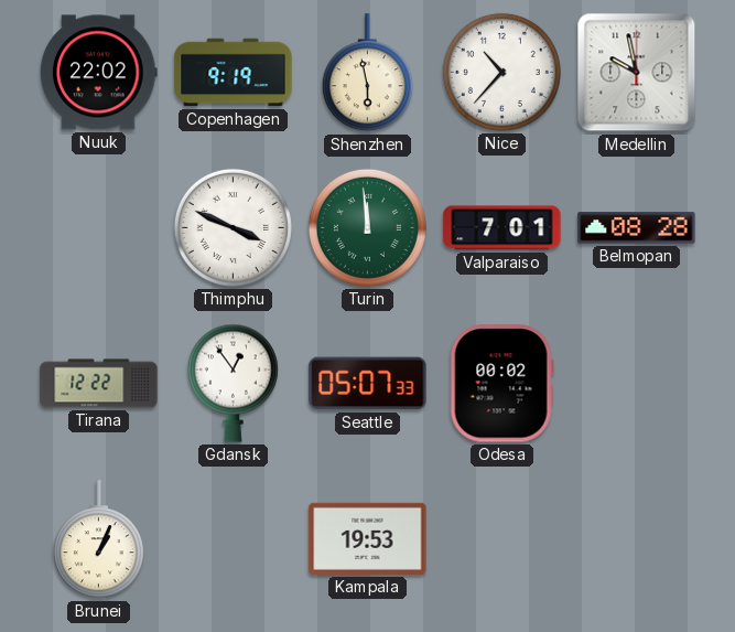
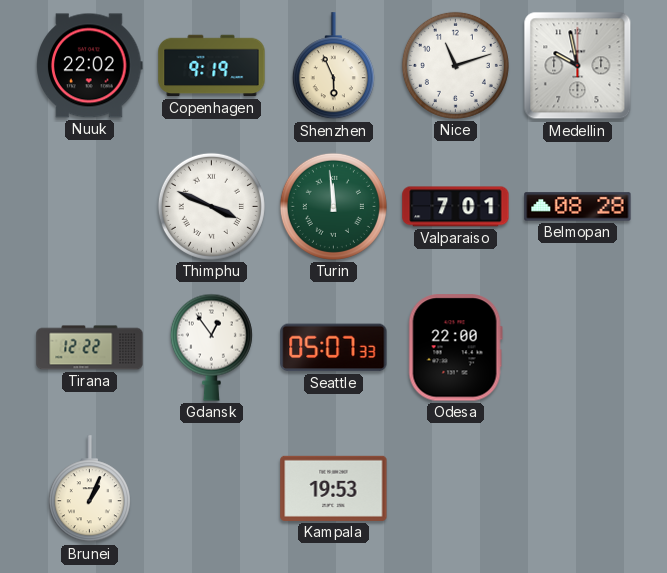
Shenzhen: 5:58 -> 5:56 (333, 66)
Nice: 10:37 -> 11:12 (455, 65)
Odesa: 00:02 -> 22:00 (455, 348)
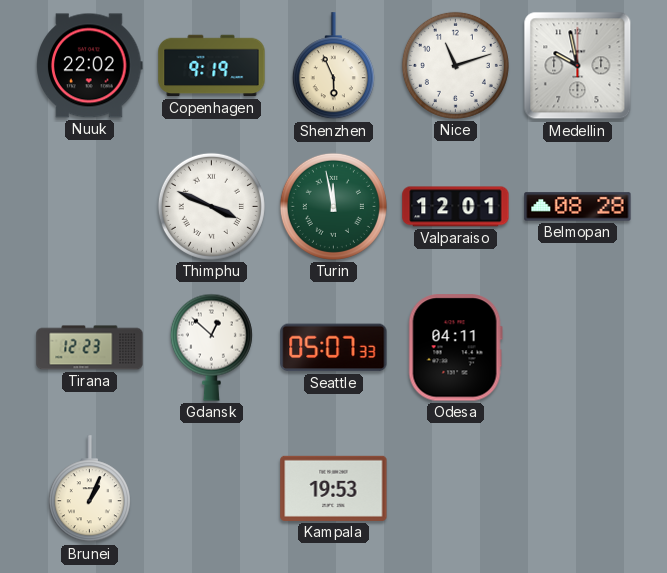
Turin: 11:59 -> 11:58 (333, 206)
Valparaiso: 7:01 -> 12:01 (456, 207)
Tirana: 12:22 -> 12:23 (90, 348)
Gdansk: 12:54 -> 12:52 (211, 347)
Odesa: 22:00 -> 04:11 (455, 348)
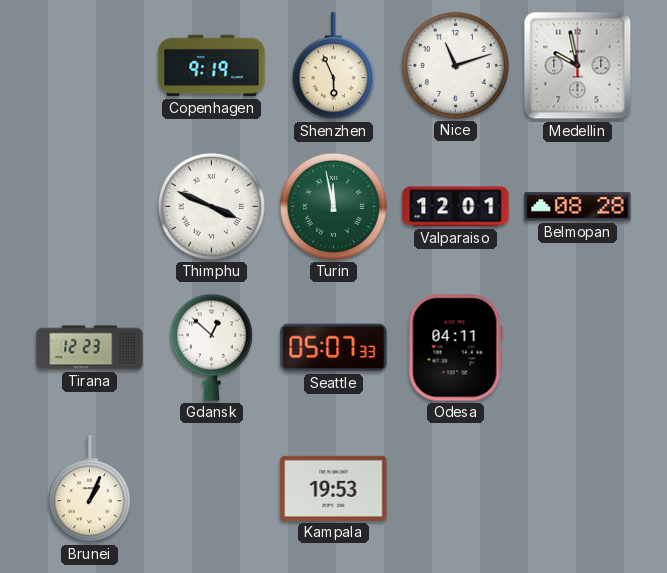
Nuuk: 22:02 -> none (90, 66)
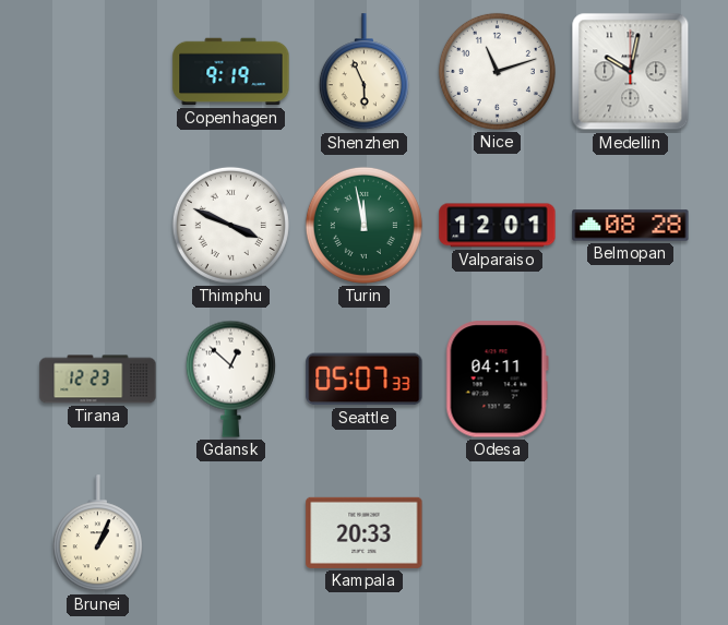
Medellin: 9:58 -> 10:02 (631, 72)
Kampala: 19:53 -> 20:33 (365, 532)
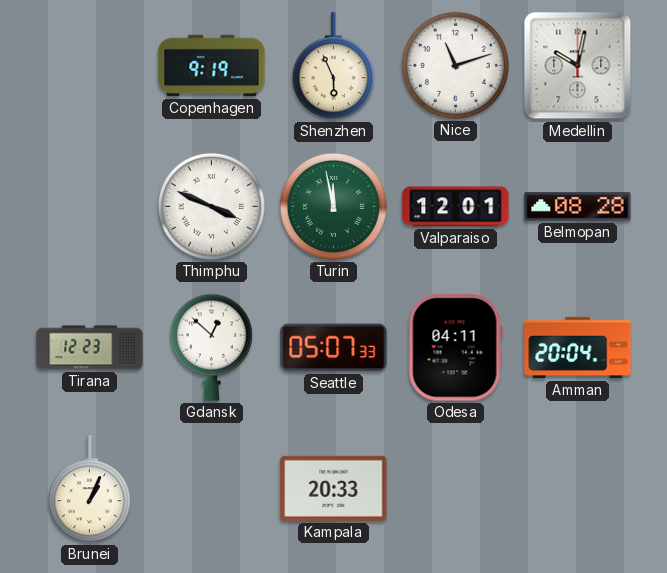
Amman: none -> 20:04 (578, 348)
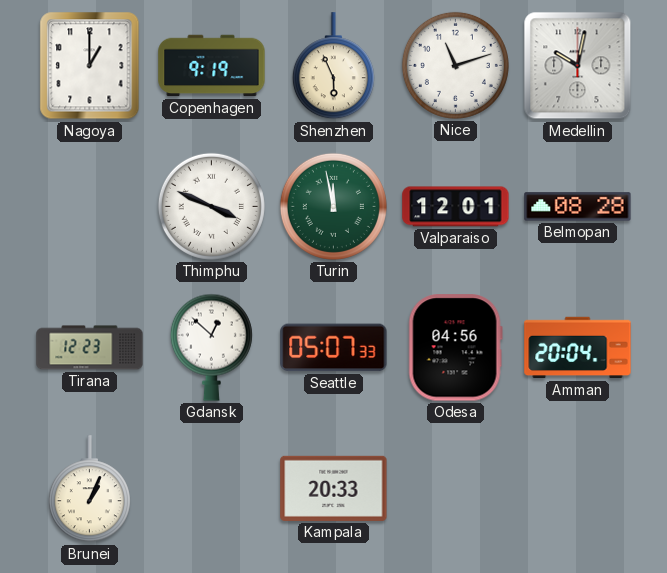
Nagoya: none -> 1:00 (90, 66)
Odesa: 04:11 -> 04:56 (455, 348)
